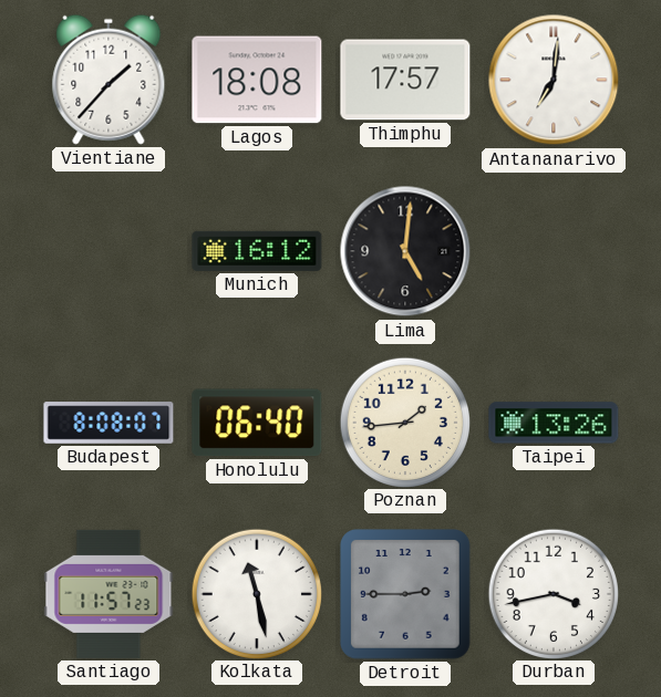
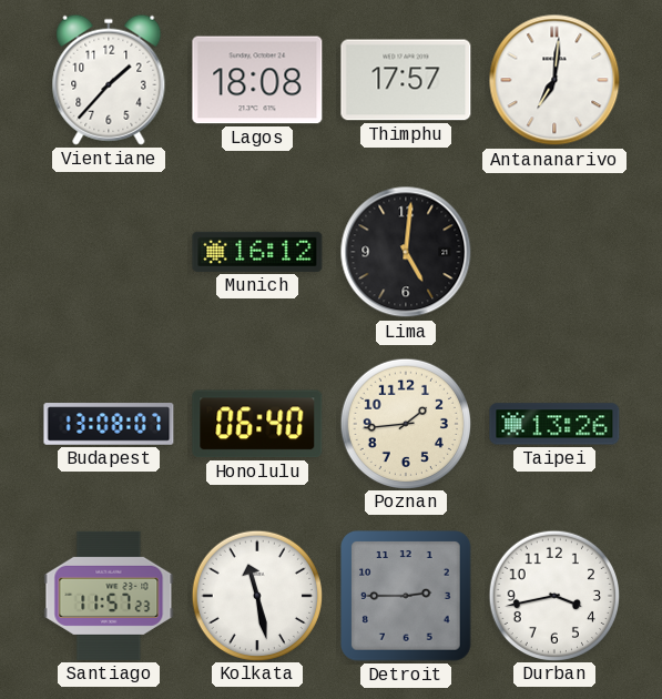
Budapest: 8:08 -> 13:08 (109, 424)
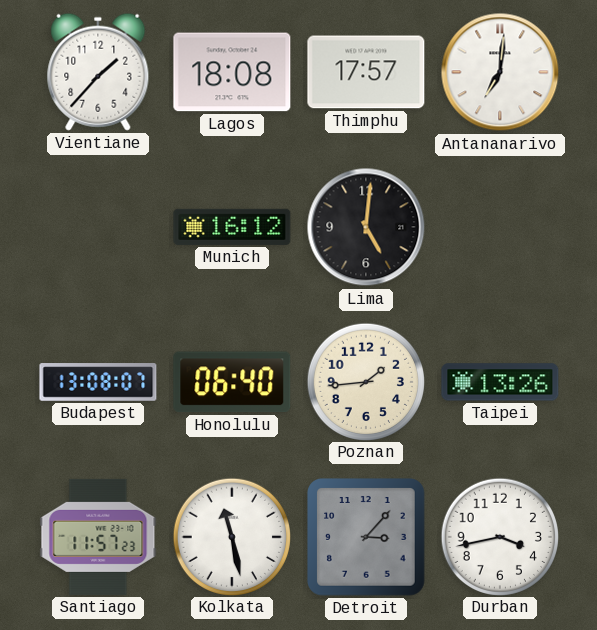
Detroit: 2:45 -> 3:07 (367, 538)
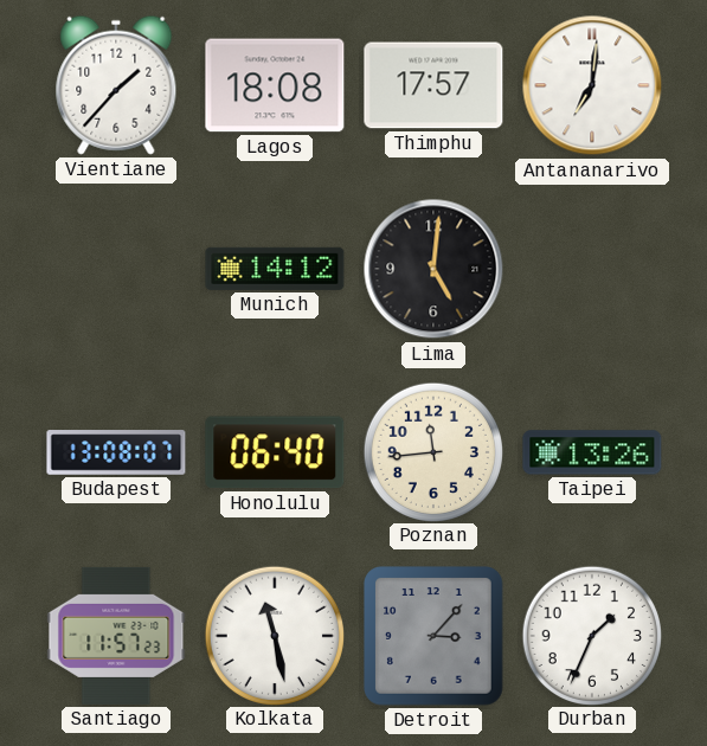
Munich: 16:12 -> 14:12 (275, 269)
Poznan: 1:44 -> 11:44 (432, 451)
Durban: 3:43 -> 1:34 (591, 635)
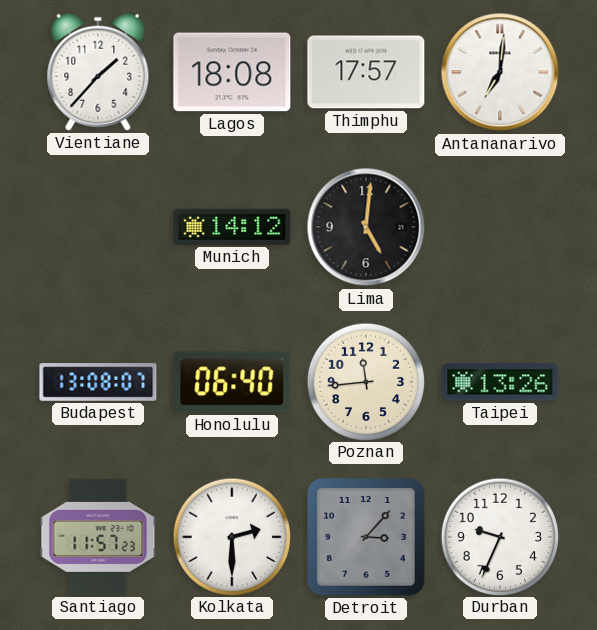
Kolkata: 11:28 -> 2:30 (231, 536)
Durban: 1:34 -> 9:34 (499, 536)
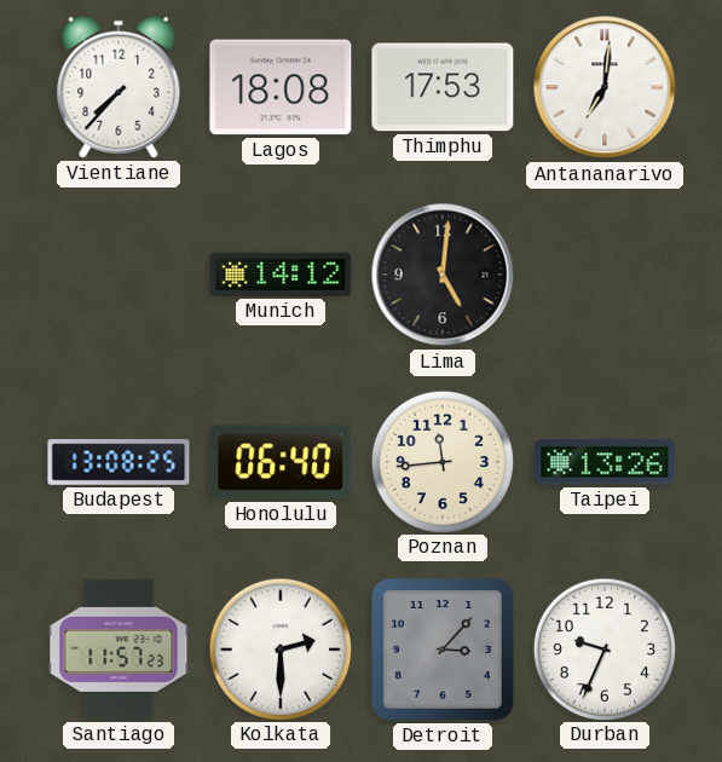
Vientiane: 1:37 -> 7:37 (119, 87)
Thimphu: 17:57 -> 17:53 (443, 87)
Budapest: 13:08:07 -> 13:08:25 (119, 462)
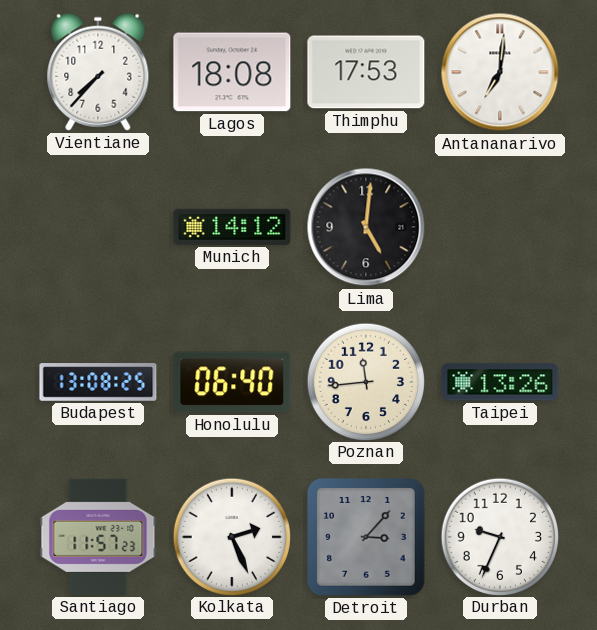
Kolkata: 2:30 -> 2:26 (231, 536)
